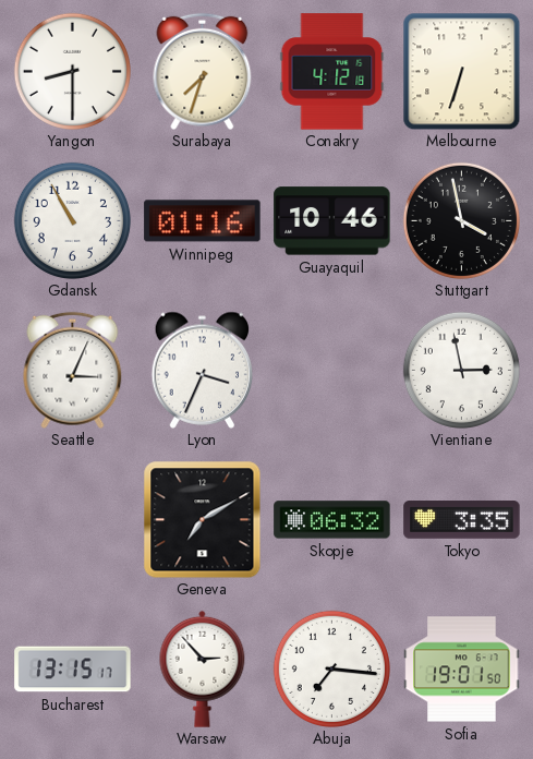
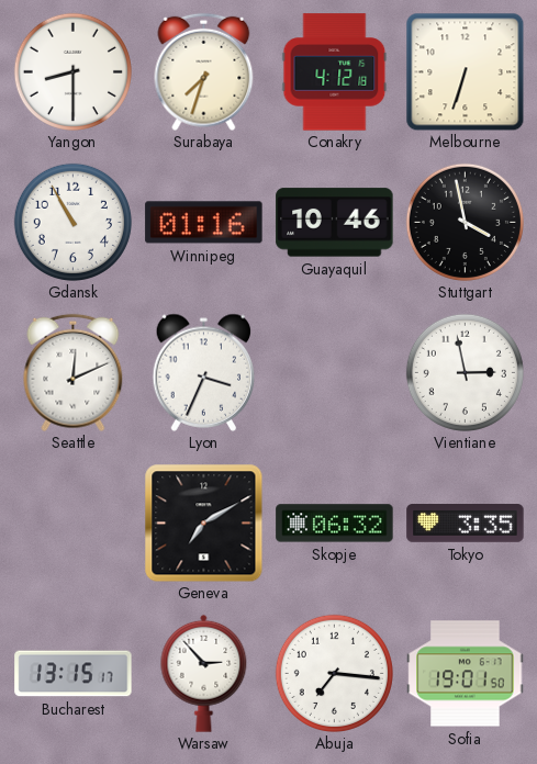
Seattle: 3:04 -> 12:11 (74, 372)
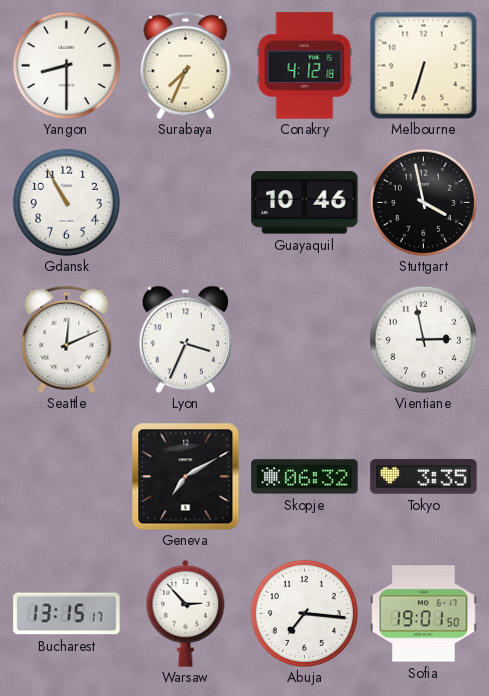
Surabaya: 7:33 -> 7:34 (186, 65)
Winnipeg: 01:16 -> none (204, 223)
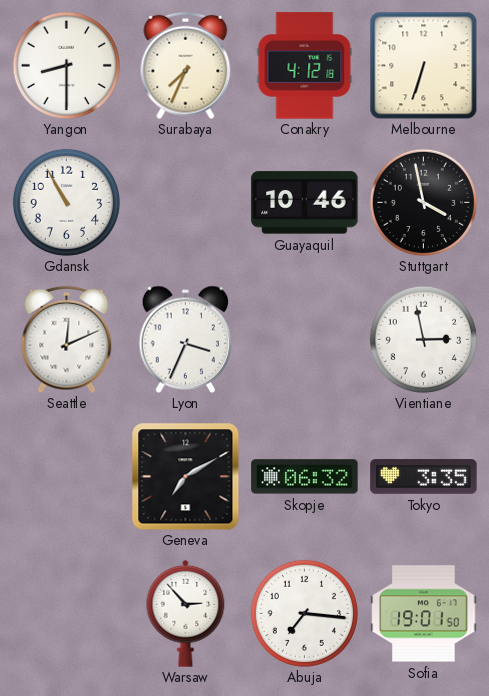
Bucharest: 13:15 -> none (67, 614)
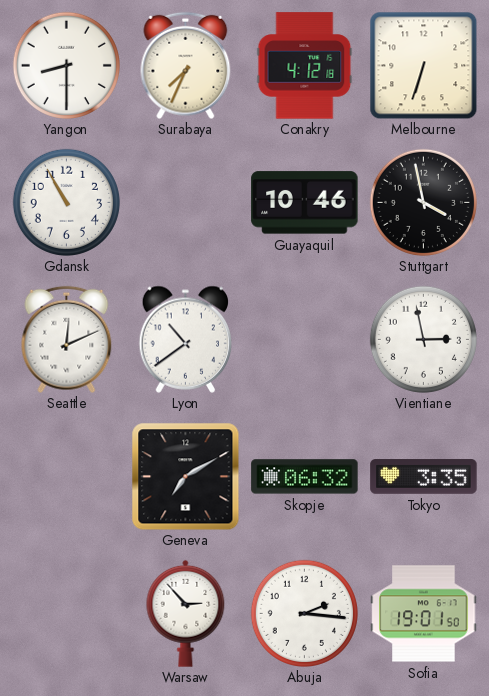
Lyon: 3:34 -> 10:39 (186, 339)
Abuja: 7:16 -> 2:16 (304, 613)
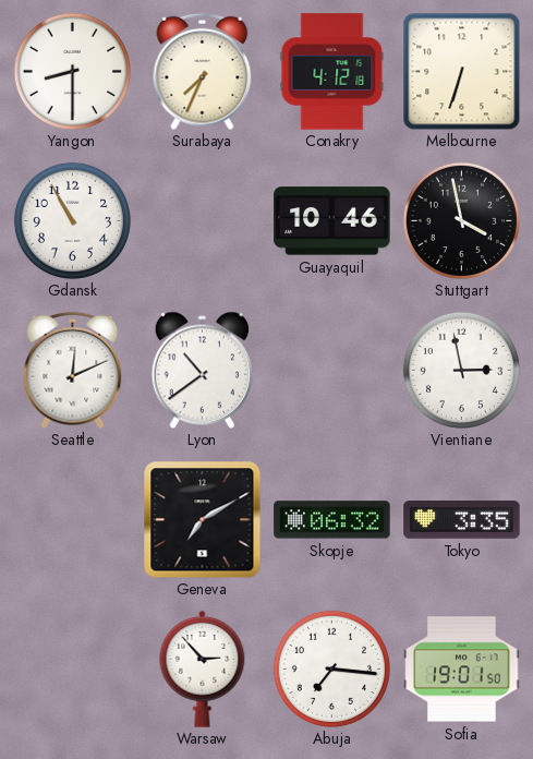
Abuja: 2:16 -> 7:16 (331, 668)
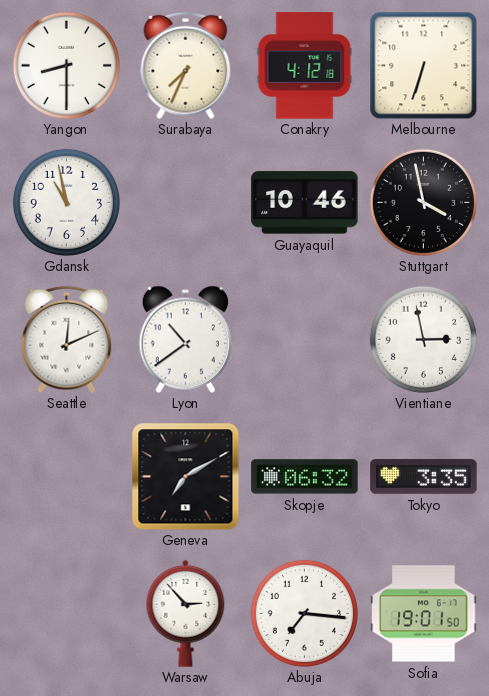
Gdansk: 10:55 -> 10:58 (66, 202)
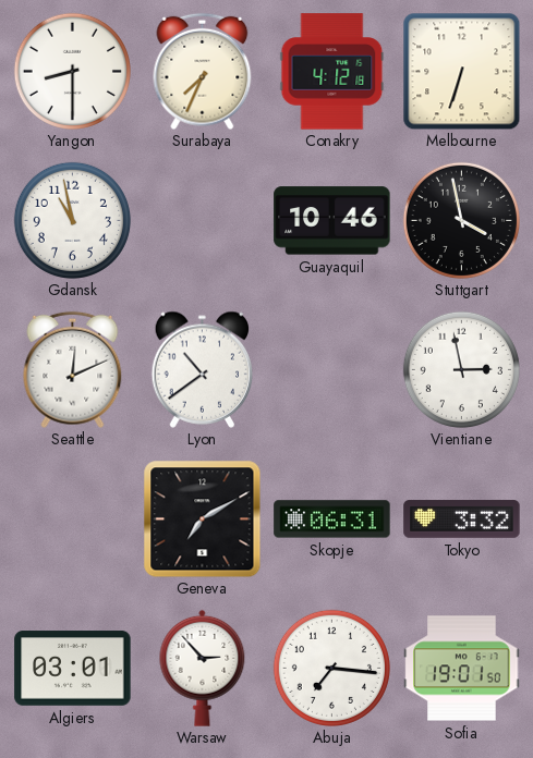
Skopje: 06:32 -> 06:31 (332, 519)
Tokyo: 3:35 -> 3:32 (462, 519)
Algiers: none -> 03:01 (73, 669)
